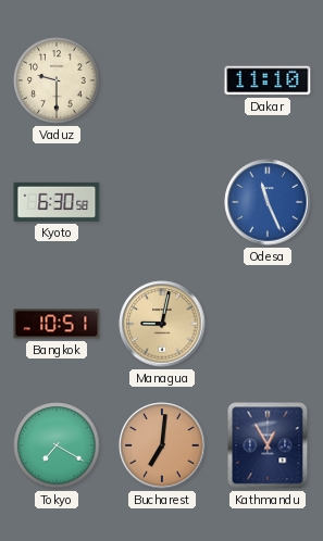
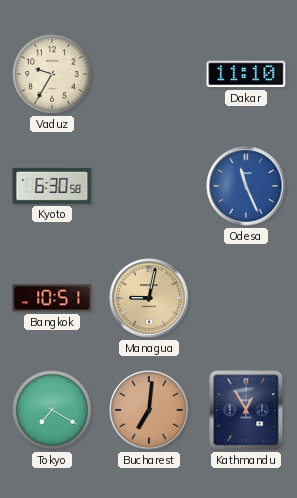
Vaduz: 9:30 -> 9:35 (52, 74)
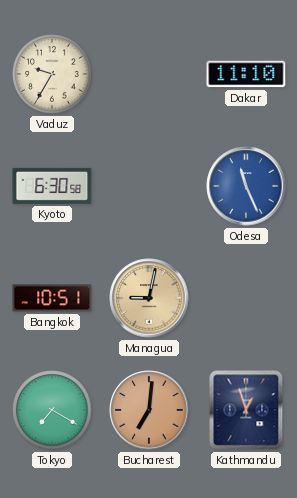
Kathmandu: 12:55 -> 12:57 (246, 410)
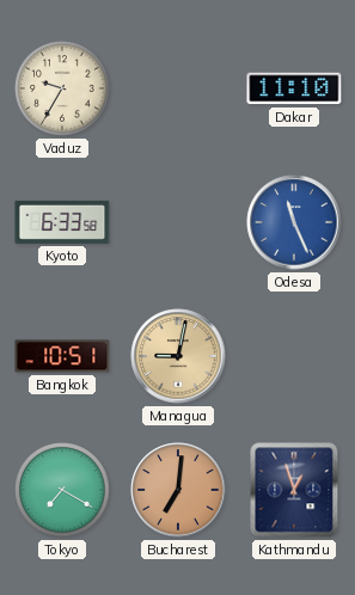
Kyoto: 6:30 -> 6:33 (62, 222)
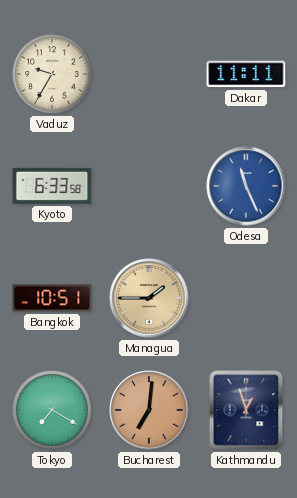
Dakar: 11:10 -> 11:11 (246, 74)
Managua: 9:02 -> 1:45 (149, 298)
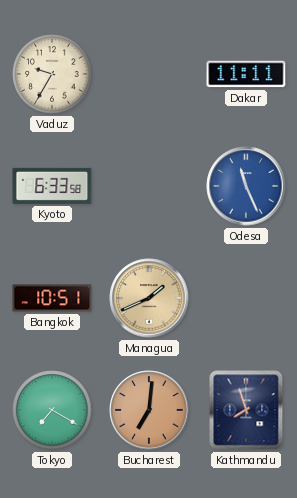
Managua: 1:45 -> 1:41 (149, 298)
Kathmandu: 12:57 -> 7:57 (246, 410)
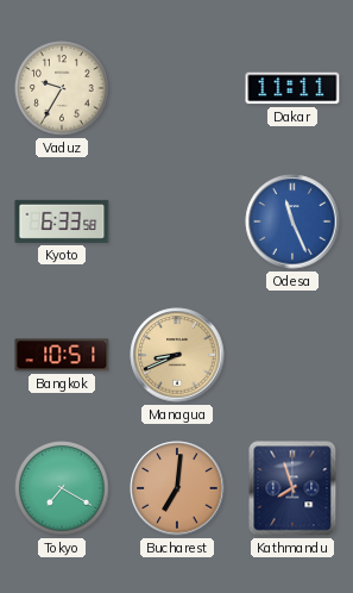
Managua: 1:41 -> 8:41 (177, 355)
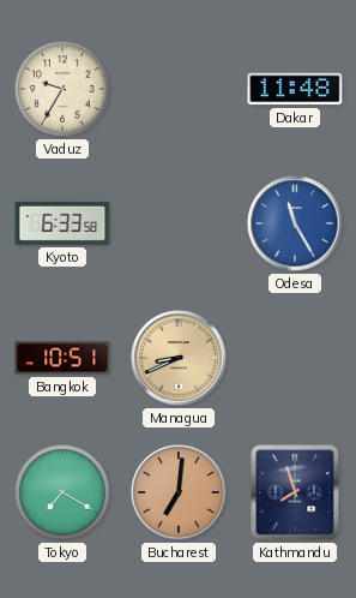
Dakar: 11:11 -> 11:48 (295, 89)
Odesa: 11:26 -> 11:25 (295, 223)
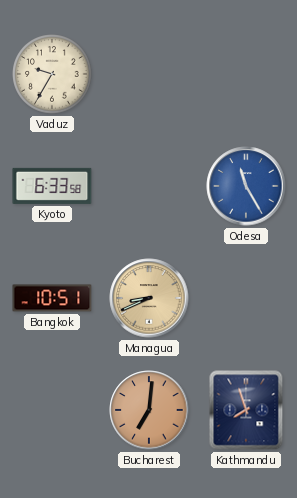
Dakar: 11:48 -> none (295, 89)
Tokyo: 7:20 -> none (62, 492)
